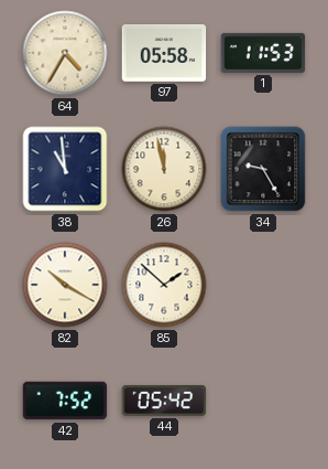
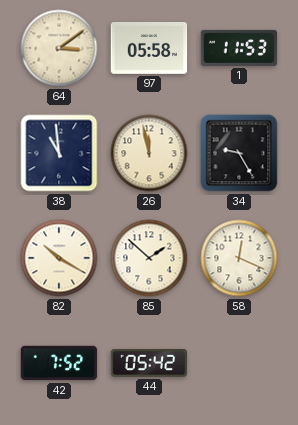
64: 4:35 -> 3:09 (59, 48)
58: none -> 12:19 (239, 258)
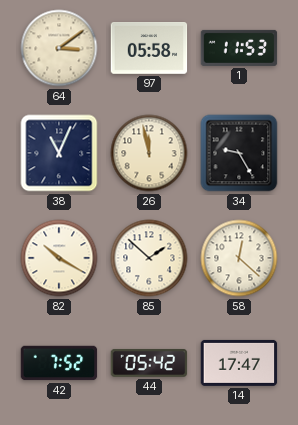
38: 10:59 -> 11:04 (59, 153)
58: 12:19 -> 12:22 (239, 258)
14: none -> 17:47 (239, 363)
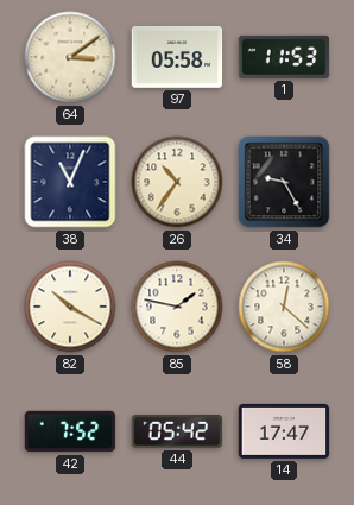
26: 11:58 -> 10:36 (177, 182)
85: 1:52 -> 1:47 (177, 307)
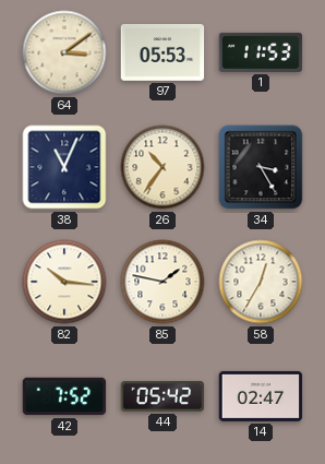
97: 05:58 -> 05:53 (162, 53)
34: 9:25 -> 3:25 (261, 167)
82: 10:20 -> 10:16 (64, 282)
58: 12:22 -> 12:35 (261, 282)
14: 17:47 -> 02:47 (261, 396)
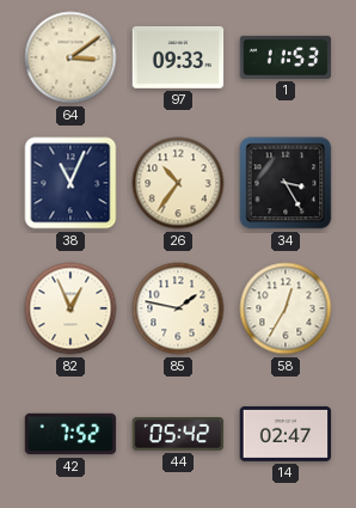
97: 05:53 -> 09:33 (178, 59)
82: 10:16 -> 12:56 (70, 308)
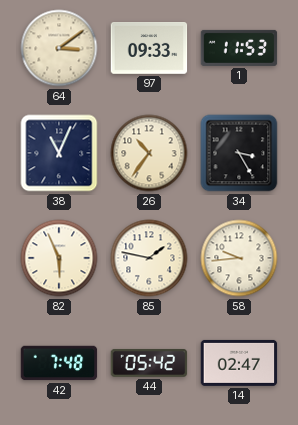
82: 12:56 -> 5:56 (59, 258)
58: 12:35 -> 9:44 (239, 258)
42: 7:52 -> 7:48 (59, 363)
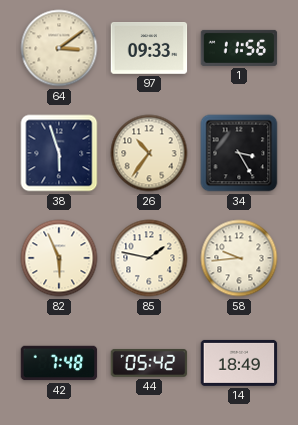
1: 11:53 -> 11:56 (239, 48)
38: 11:04 -> 5:57 (59, 153)
14: 02:47 -> 18:49 (239, 363)
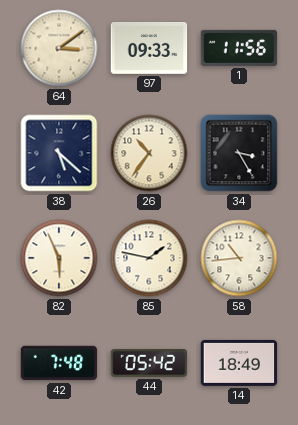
38: 5:57 -> 5:22 (59, 153)
58: 9:44 -> 10:44 (239, 258)
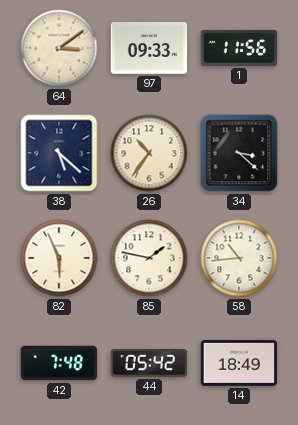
34: 3:25 -> 3:22 (239, 153)
